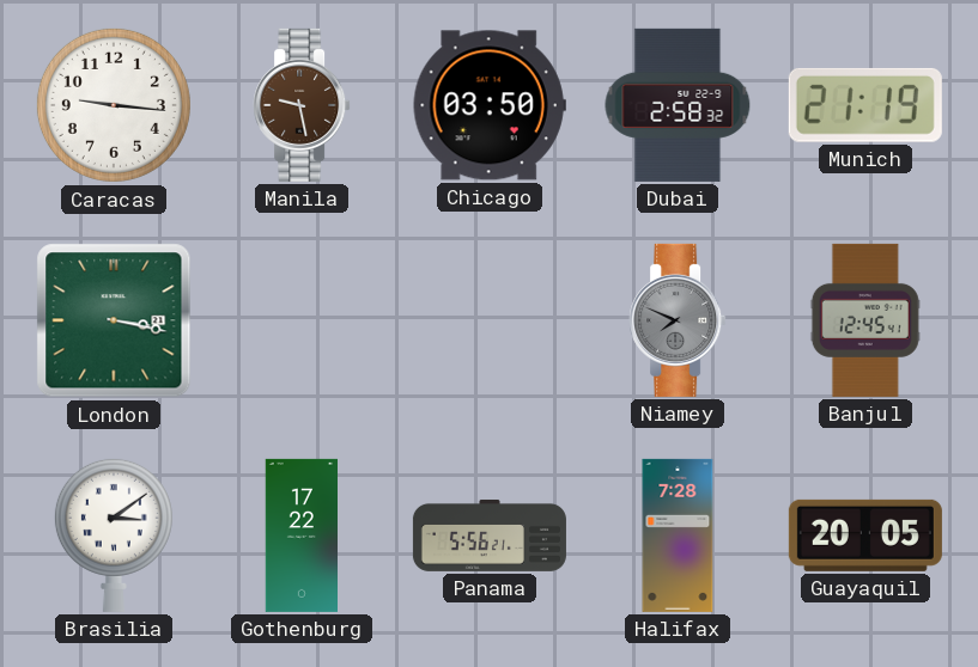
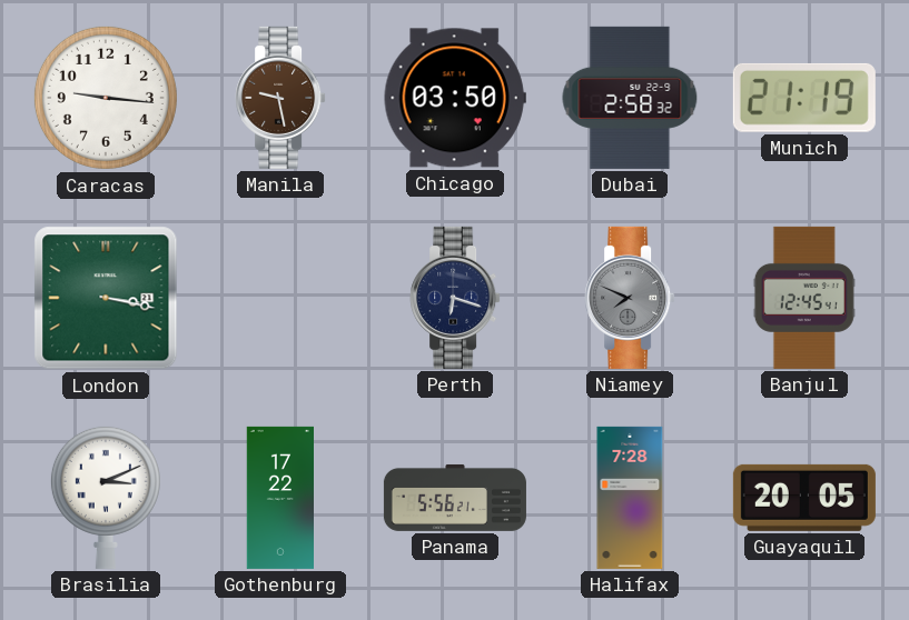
Perth: none -> 6:18 (455, 298)
Brasilia: 3:09 -> 3:11 (106, 497)
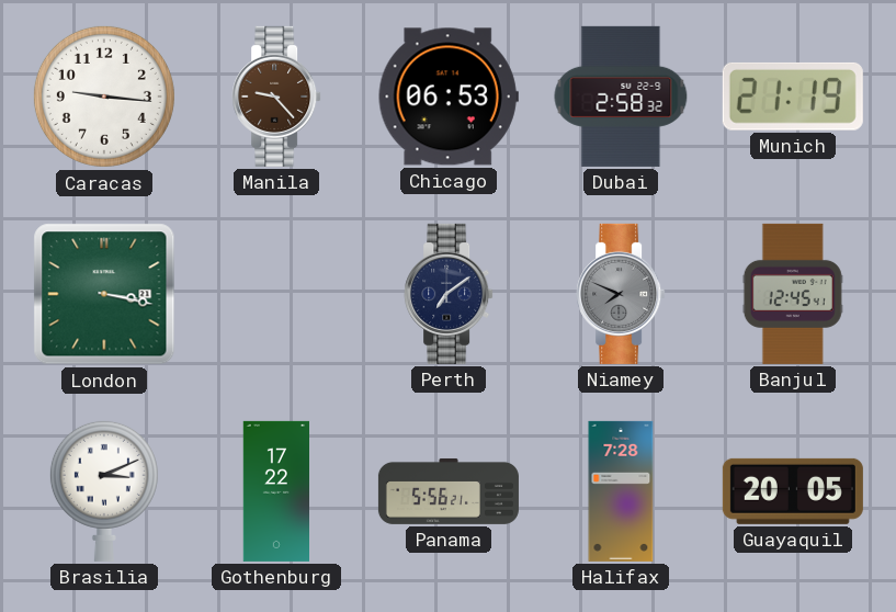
Manila: 9:28 -> 9:23 (276, 97)
Chicago: 03:50 -> 06:53 (449, 97)
Perth: 6:18 -> 7:09 (449, 294)
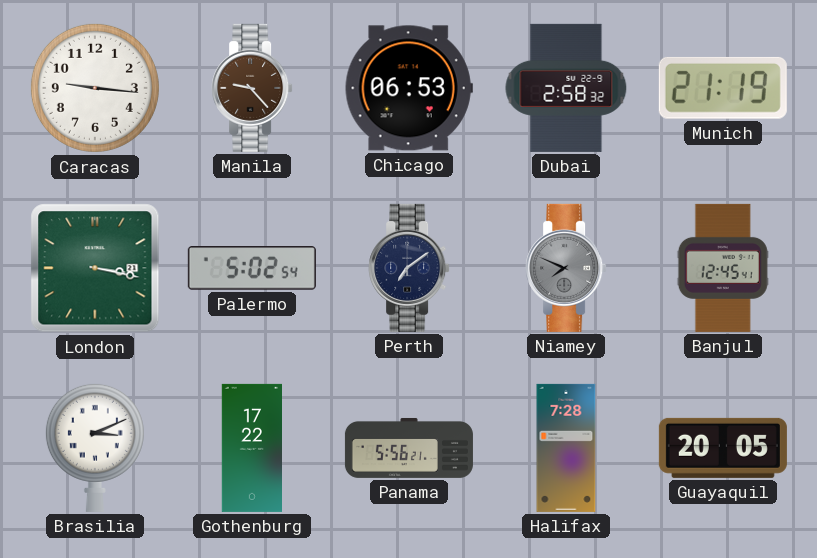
Palermo: none -> 5:02 (252, 268)
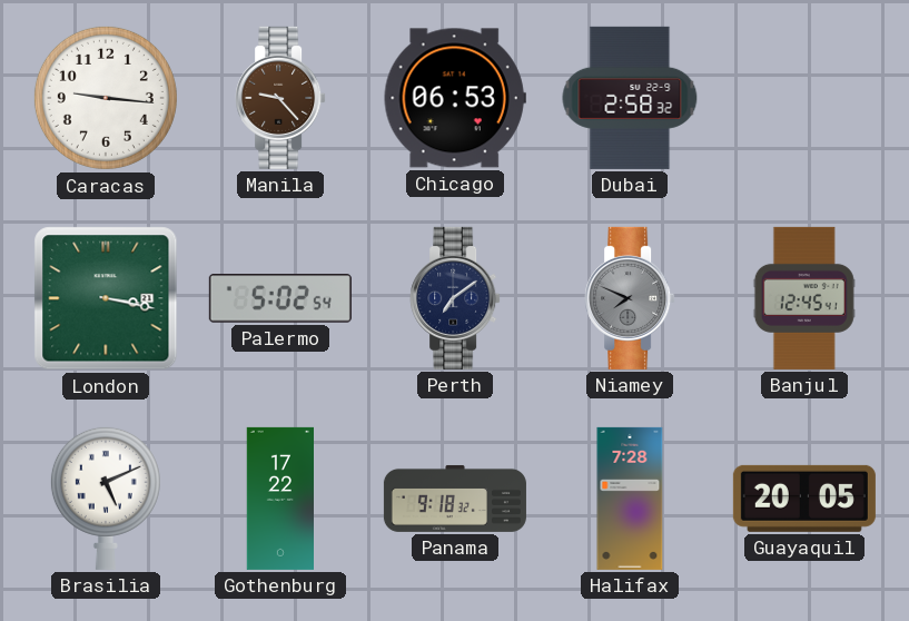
Munich: 21:19 -> none (723, 88)
Brasilia: 3:11 -> 5:11 (106, 497)
Panama: 5:56 -> 9:18 (455, 499)
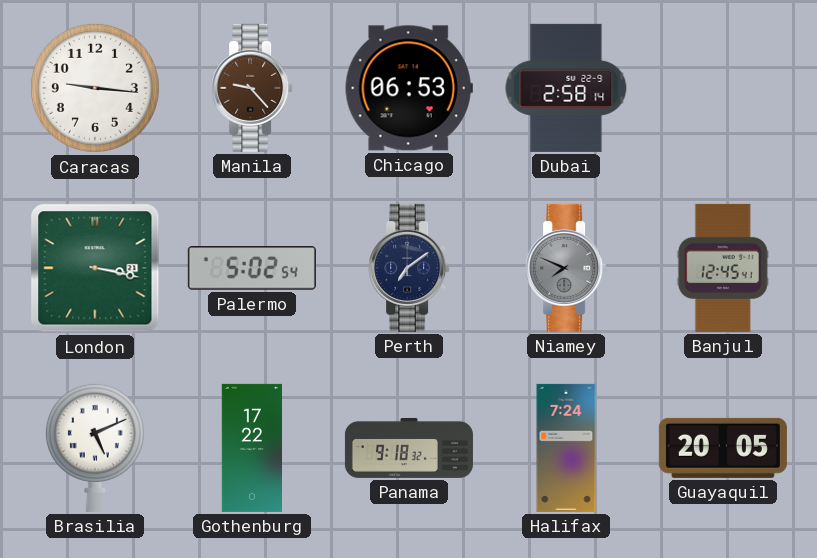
Dubai: 2:58:32 -> 2:58:14 (566, 88)
Halifax: 7:28 -> 7:24 (566, 448)
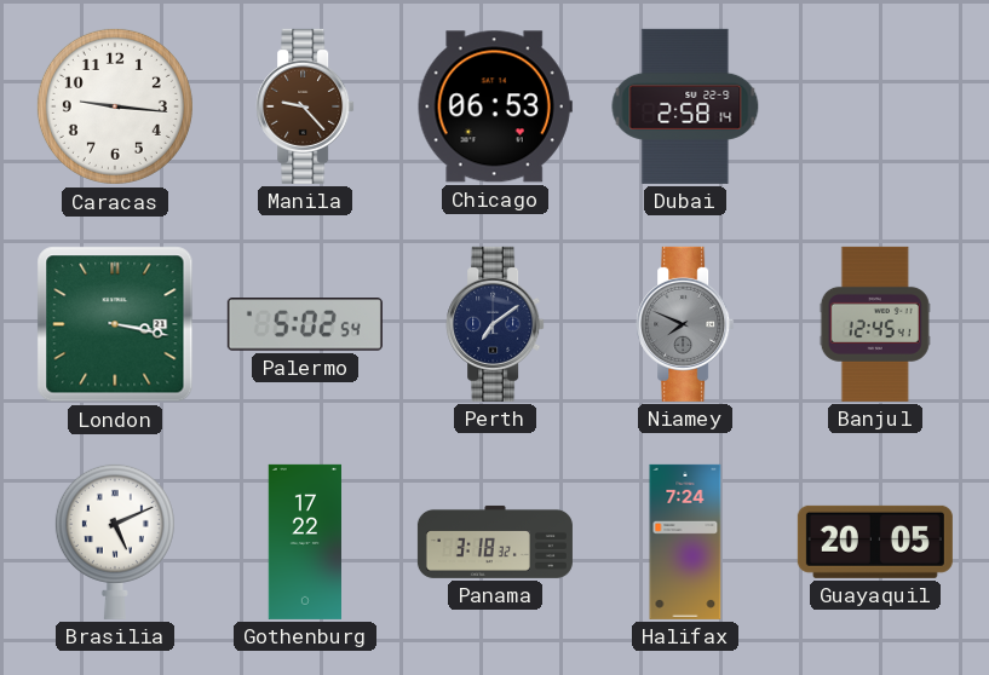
Panama: 9:18 -> 3:18 (495, 542)
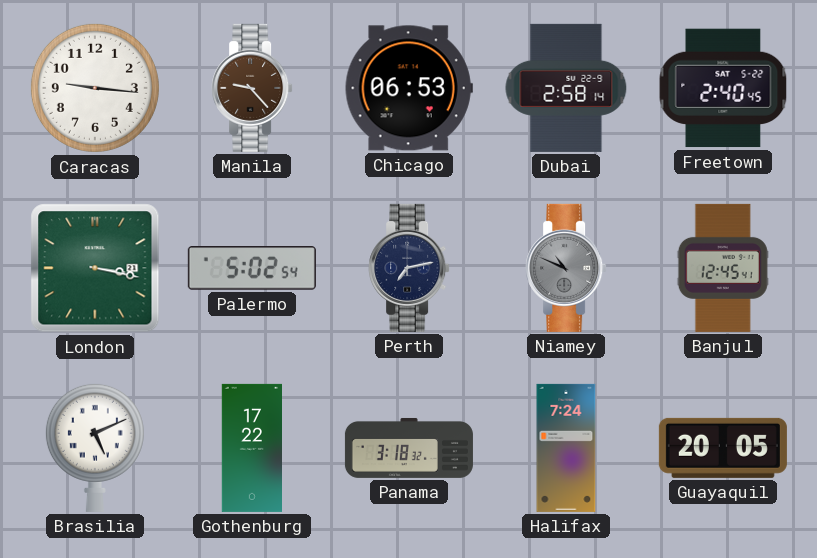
Freetown: none -> 2:40 (723, 88)
Perth: 7:09 -> 7:13 (409, 268)
Niamey: 7:49 -> 10:49 (566, 268)
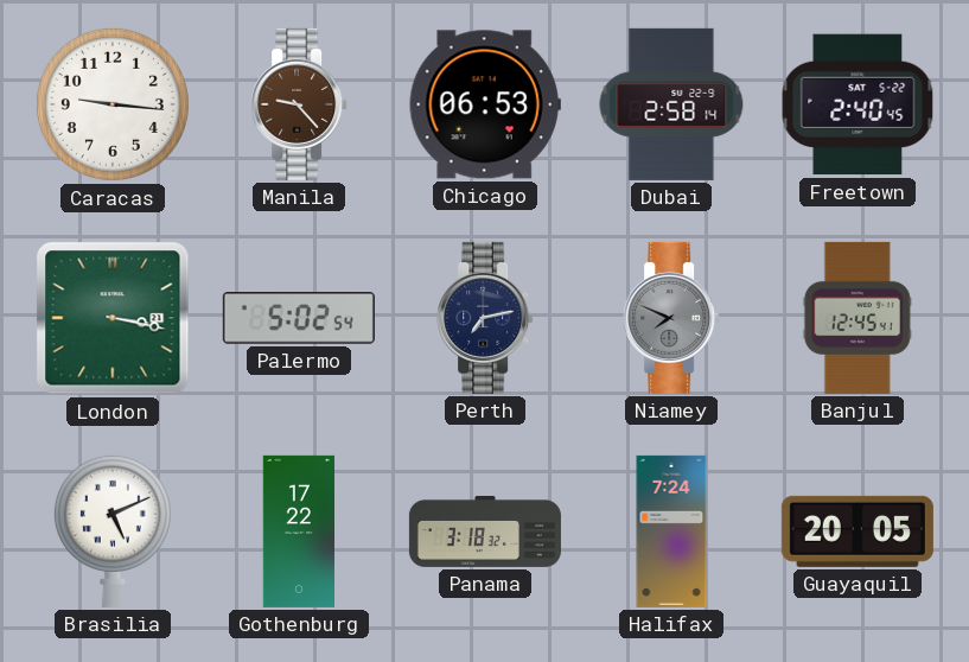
Niamey: 10:49 -> 7:49 (671, 318)
